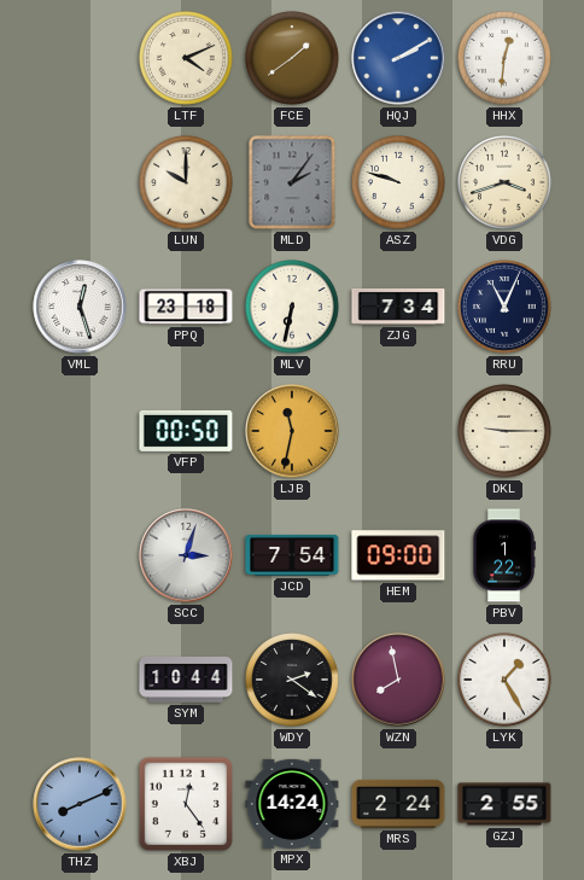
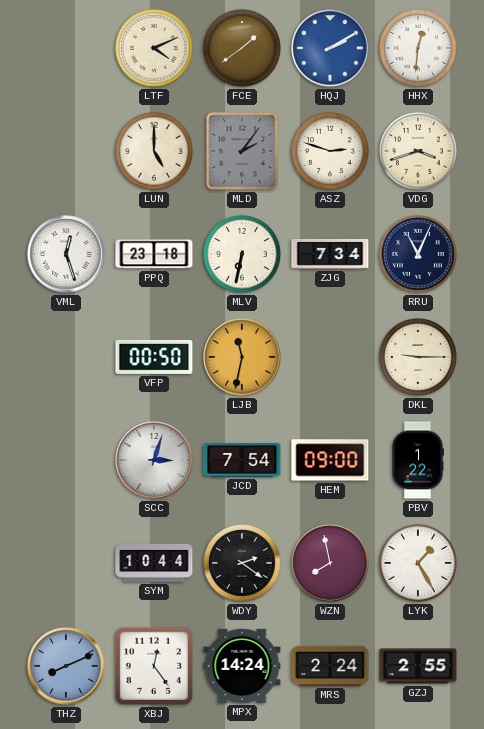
LUN: 10:00 -> 5:00 (155, 152)
ASZ: 9:48 -> 2:48 (331, 152)
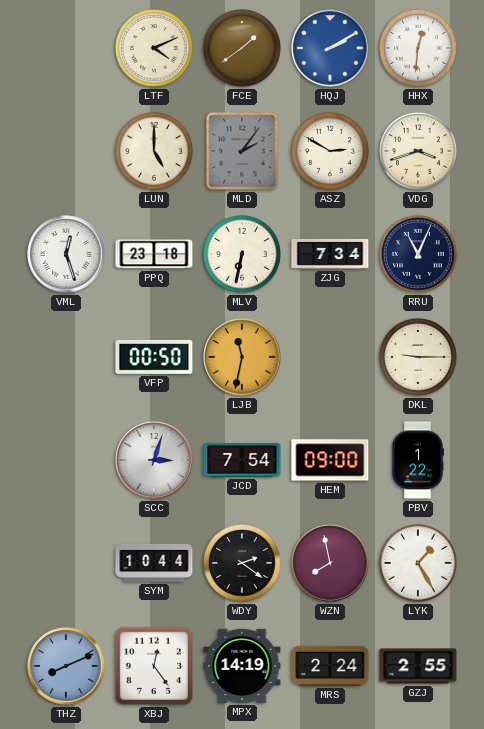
ASZ: 2:48 -> 2:50 (331, 152)
MPX: 14:24 -> 14:19 (242, 666)
